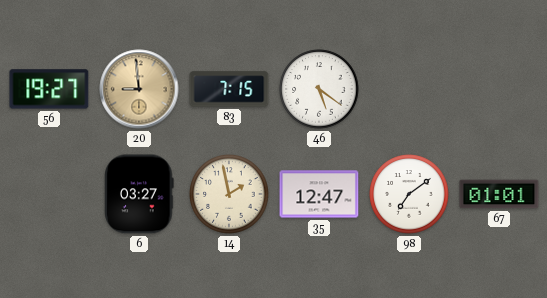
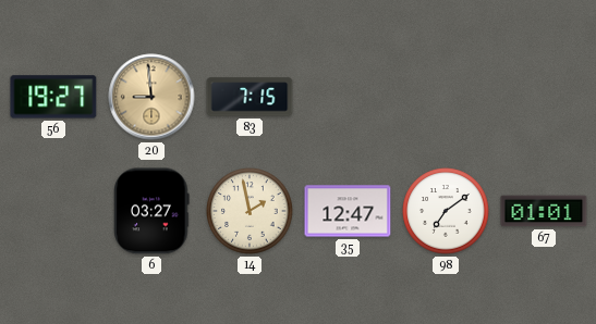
46: 5:21 -> none (319, 89)
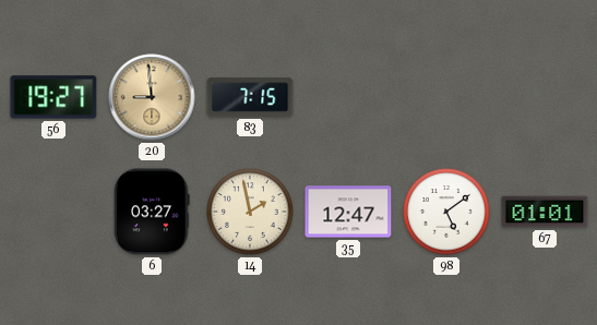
98: 7:09 -> 5:09 (446, 212)
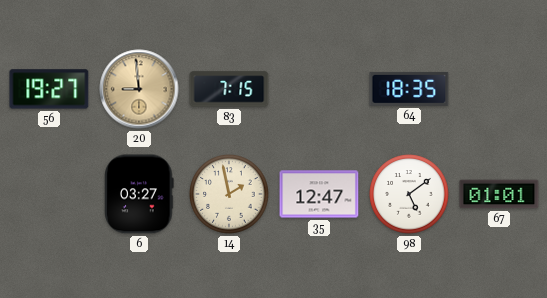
64: none -> 18:35 (409, 89)
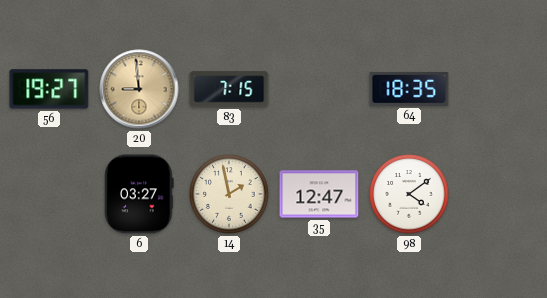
98: 5:09 -> 4:09 (409, 194)
67: 01:01 -> none (499, 194)
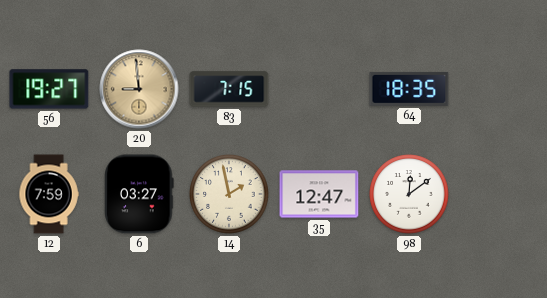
12: none -> 7:59 (49, 194)
98: 4:09 -> 12:09 (409, 194)
